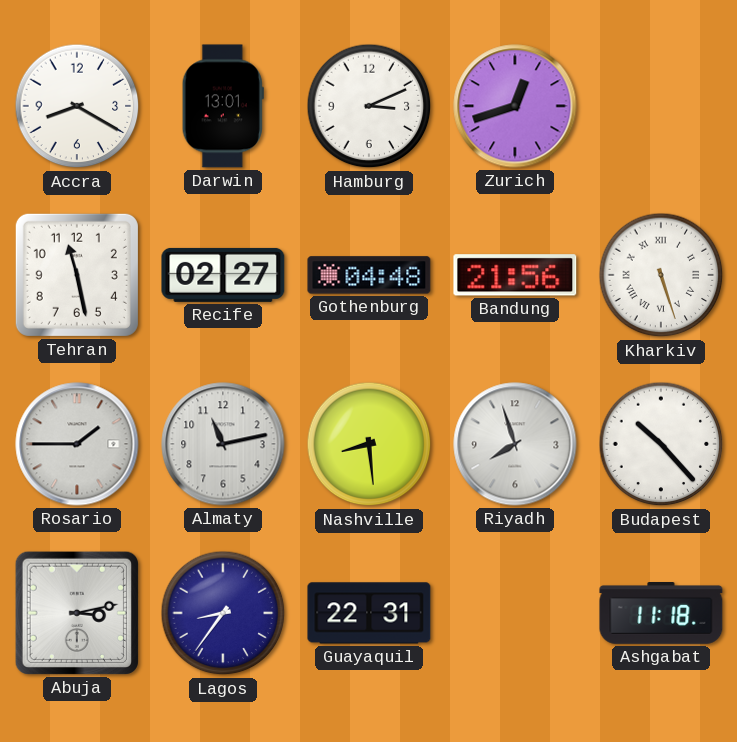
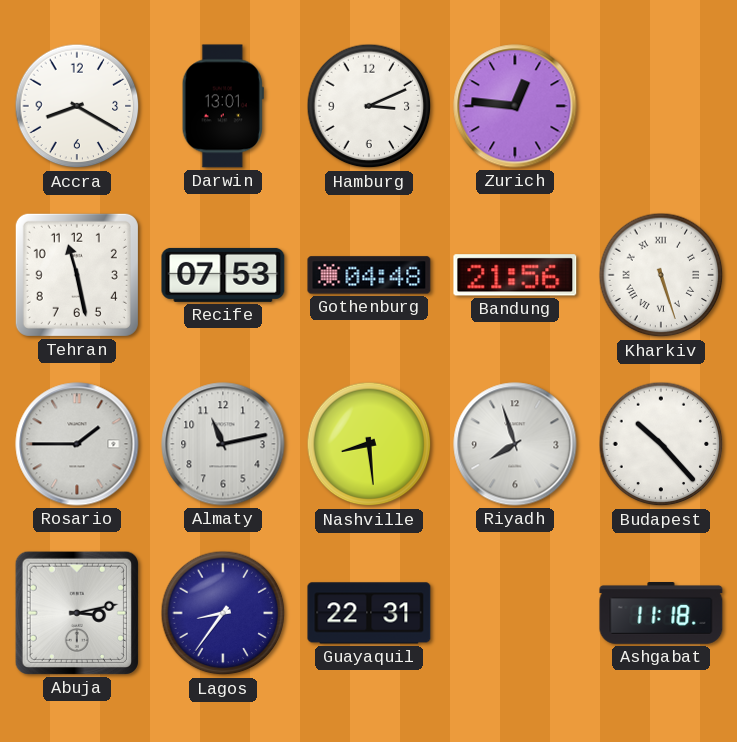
Zurich: 12:42 -> 12:46 (515, 106)
Recife: 02:27 -> 07:53 (223, 275)
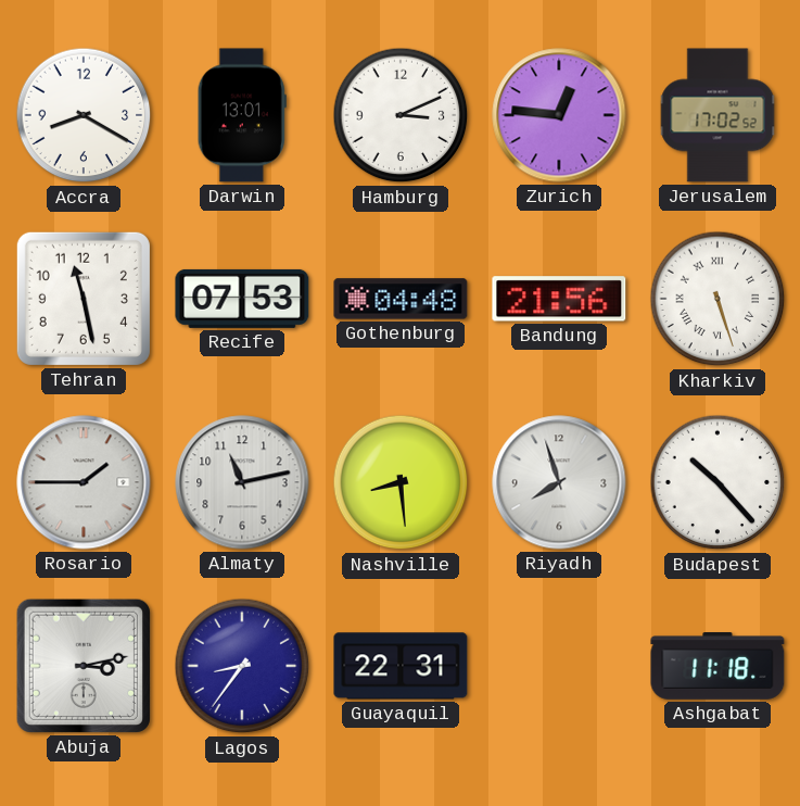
Jerusalem: none -> 17:02 (718, 115)
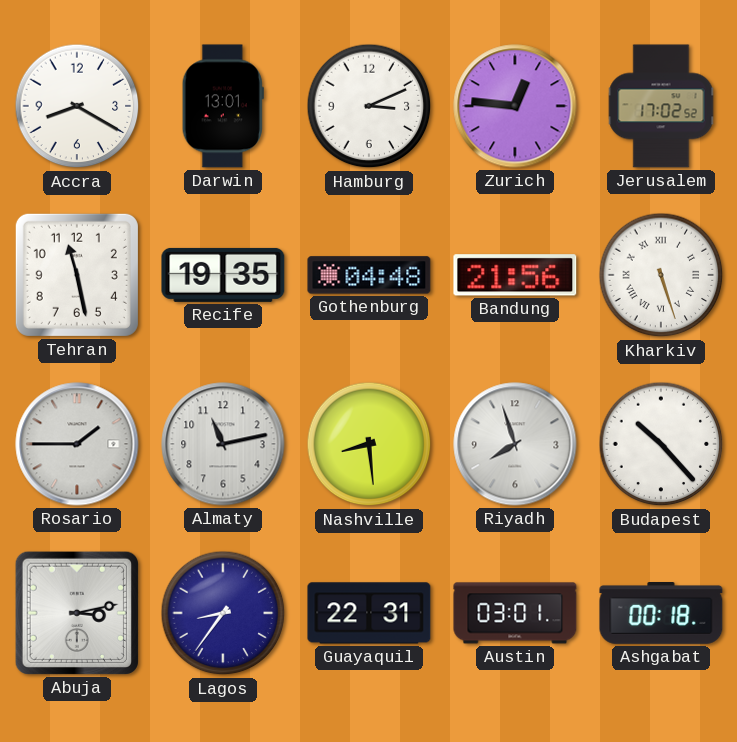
Recife: 07:53 -> 19:35 (223, 275)
Austin: none -> 03:01 (515, 613)
Ashgabat: 11:18 -> 00:18 (661, 614)
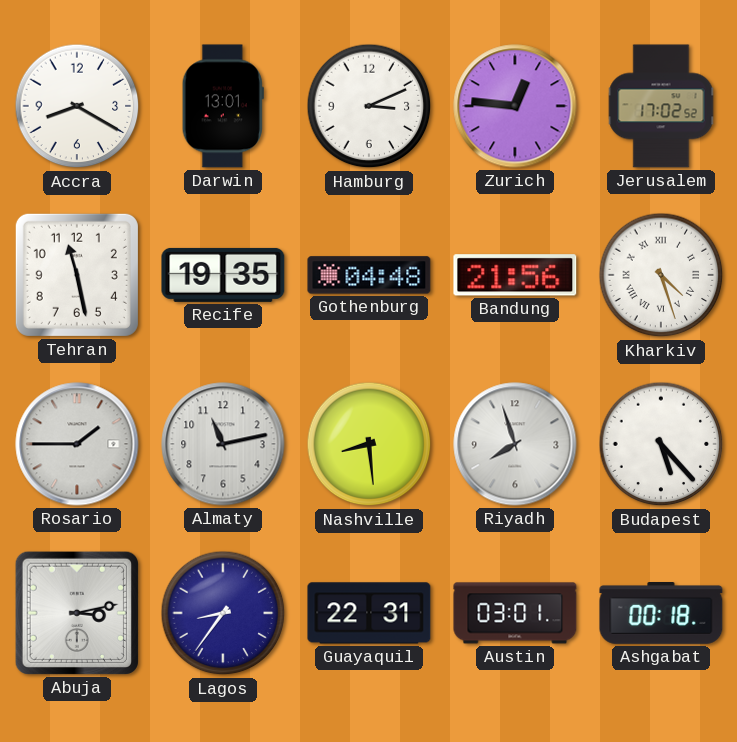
Kharkiv: 5:27 -> 4:27 (661, 275)
Budapest: 10:23 -> 5:23 (661, 444)
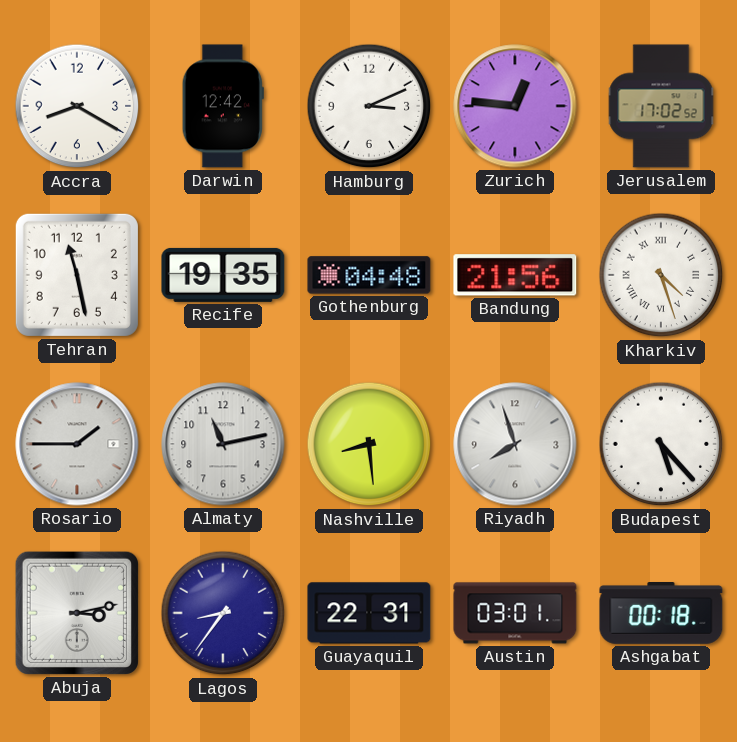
Darwin: 13:01 -> 12:42 (223, 106)
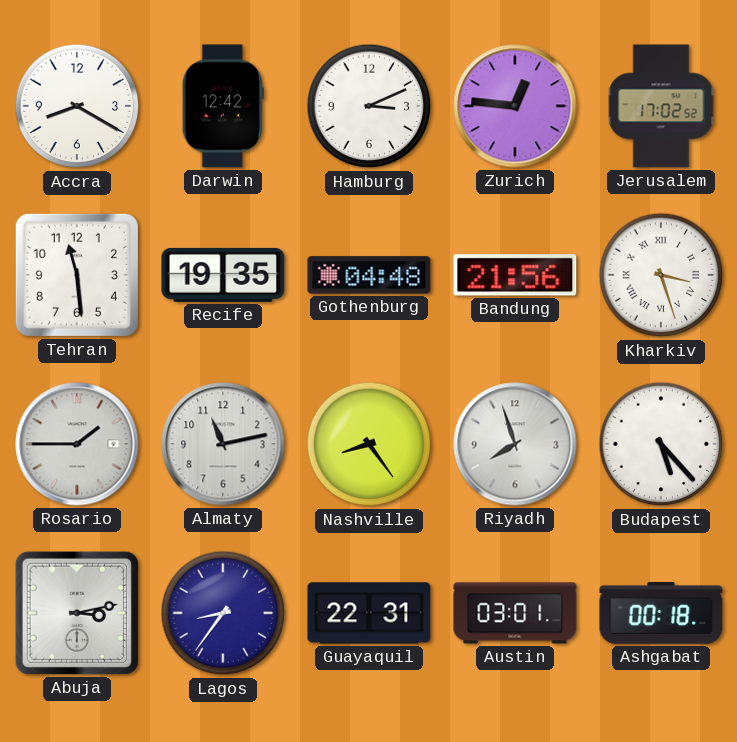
Tehran: 11:28 -> 11:29 (77, 275)
Kharkiv: 4:27 -> 3:27 (661, 275)
Nashville: 8:29 -> 8:24 (369, 444)
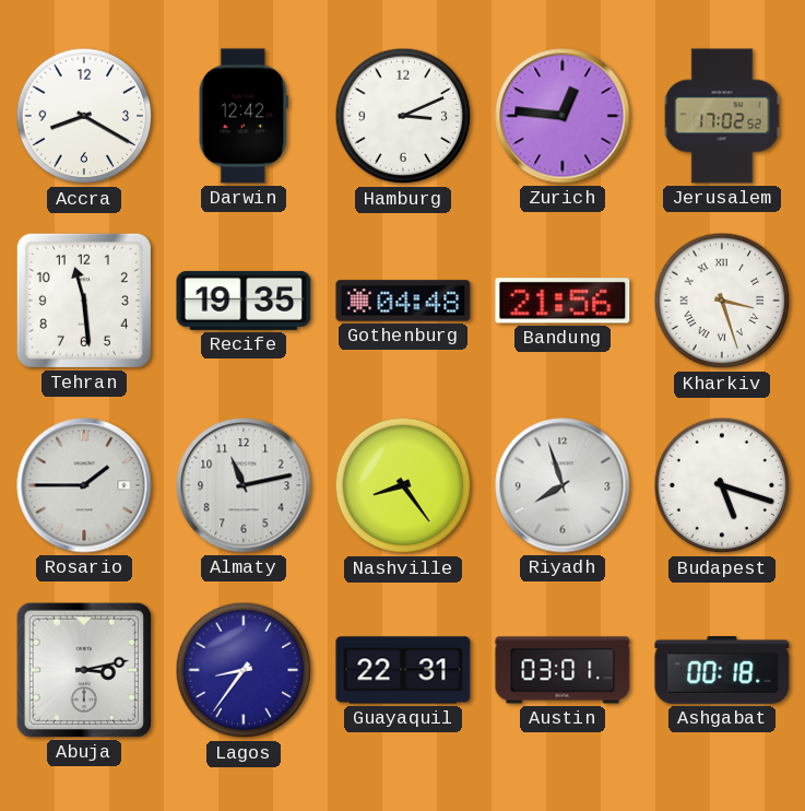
Budapest: 5:23 -> 5:18 (722, 485)
